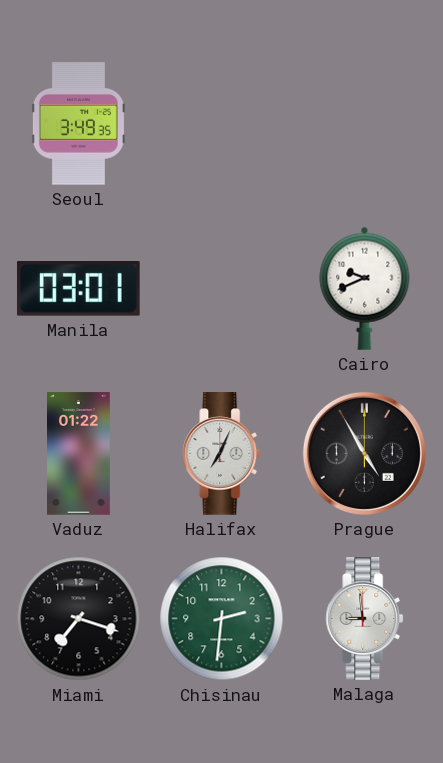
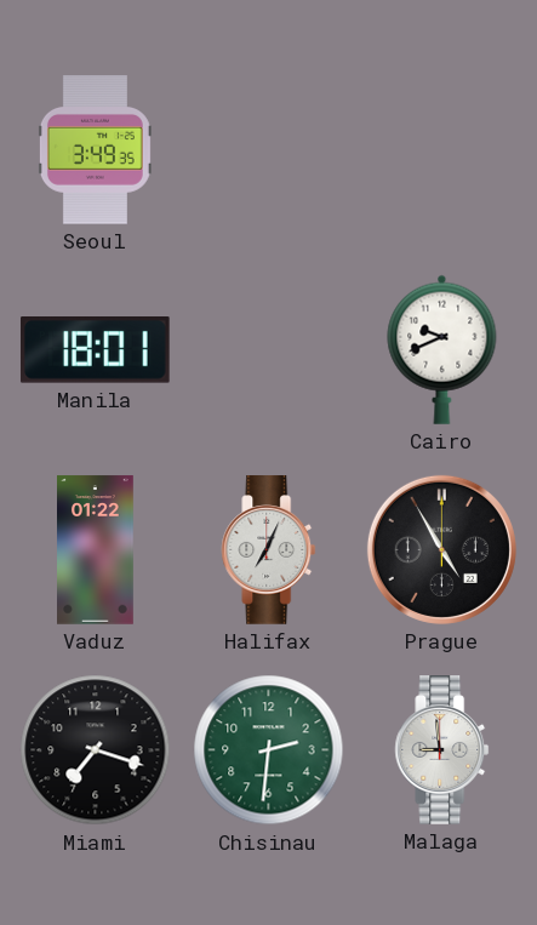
Manila: 03:01 -> 18:01 (95, 350)
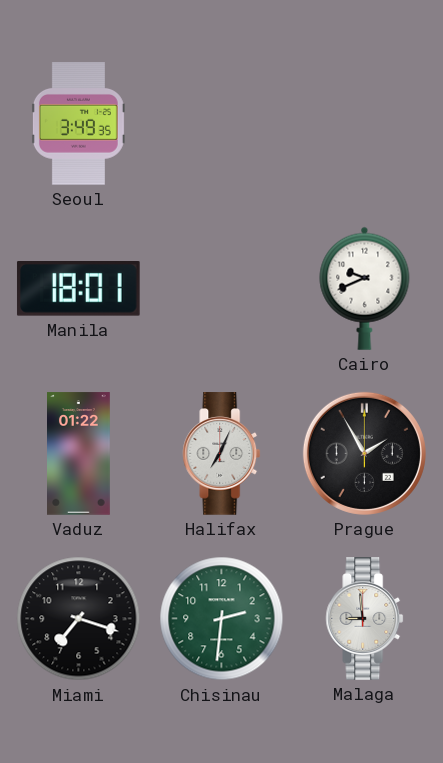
Prague: 4:55 -> 1:55 (364, 453)
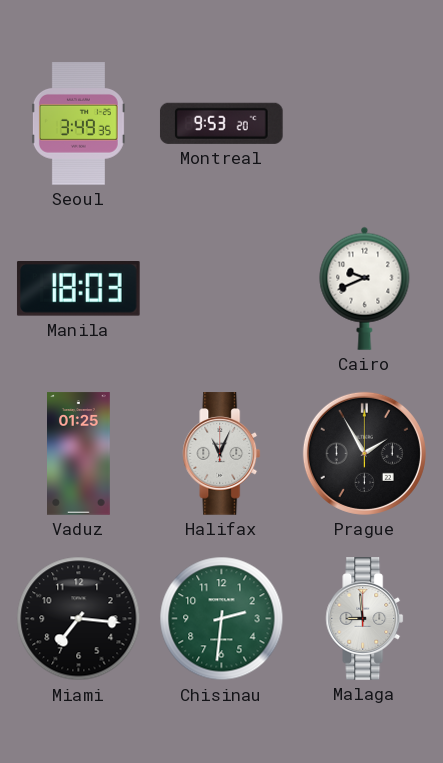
Montreal: none -> 9:53 (221, 123)
Manila: 18:01 -> 18:03 (78, 289)
Vaduz: 01:22 -> 01:25 (79, 454)
Halifax: 7:04 -> 11:04 (222, 454)
Miami: 7:18 -> 7:16 (79, 619)
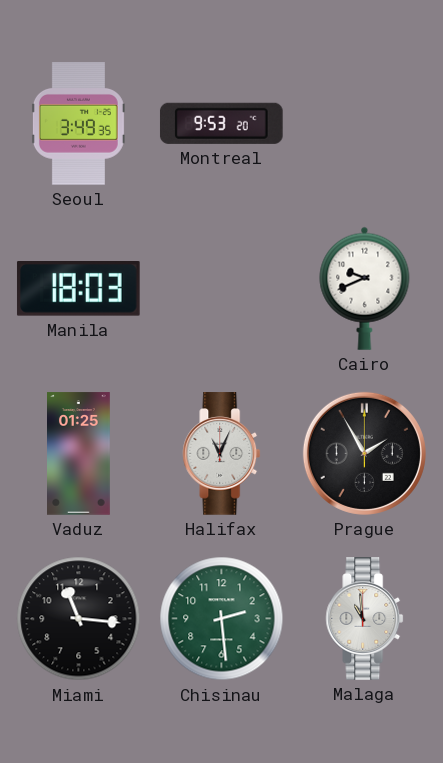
Miami: 7:16 -> 11:16 (79, 619)
Chisinau: 2:31 -> 2:29 (222, 619)
Malaga: 8:59 -> 10:59 (365, 619)
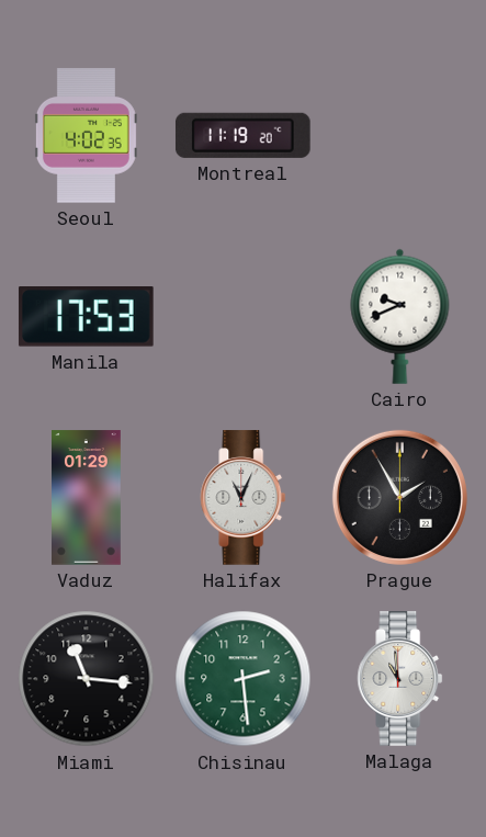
Seoul: 3:49 -> 4:02 (86, 136)
Montreal: 9:53 -> 11:19 (242, 135)
Manila: 18:03 -> 17:53 (86, 317)
Vaduz: 01:25 -> 01:29 (87, 498)
